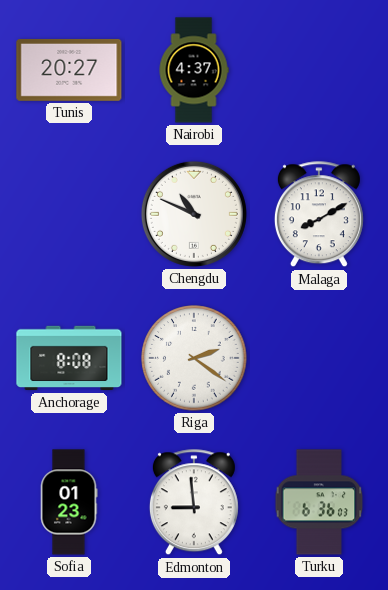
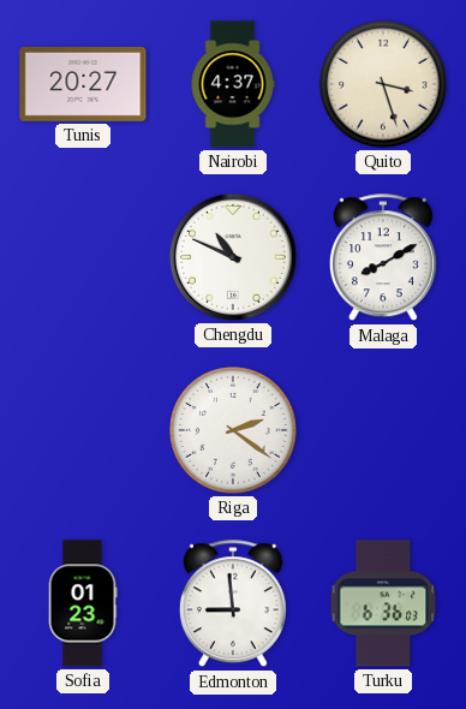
Quito: none -> 3:27 (383, 84)
Anchorage: 8:08 -> none (69, 358)
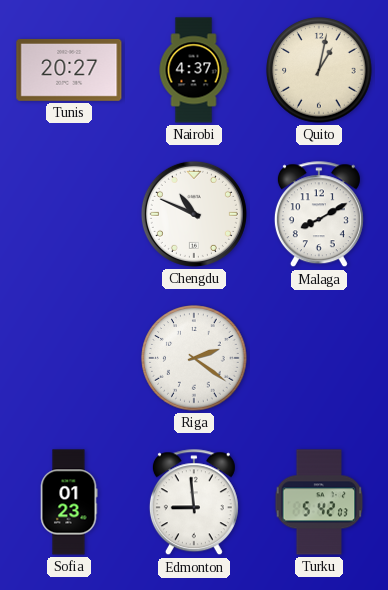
Quito: 3:27 -> 1:02 (319, 70)
Turku: 6:36 -> 5:42 (319, 502)
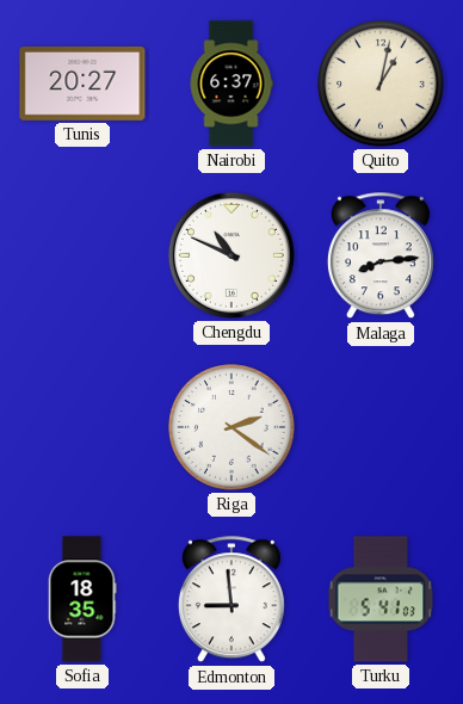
Nairobi: 4:37 -> 6:37 (231, 84)
Malaga: 8:10 -> 8:14 (381, 257)
Sofia: 01:23 -> 18:35 (82, 599)
Turku: 5:42 -> 5:41 (381, 599)
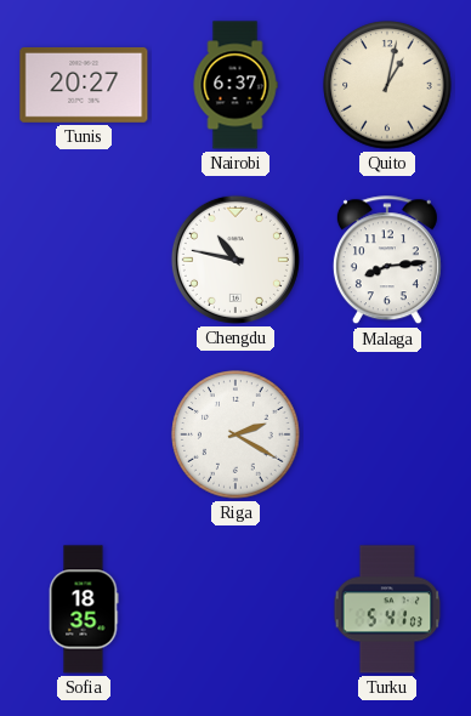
Chengdu: 10:49 -> 10:47 (235, 260)
Riga: 2:21 -> 2:20 (235, 434)
Edmonton: 8:59 -> none (231, 600)
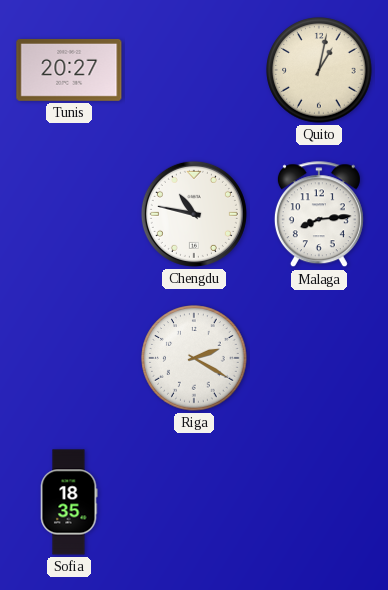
Nairobi: 6:37 -> none (235, 85)
Turku: 5:41 -> none (387, 609)
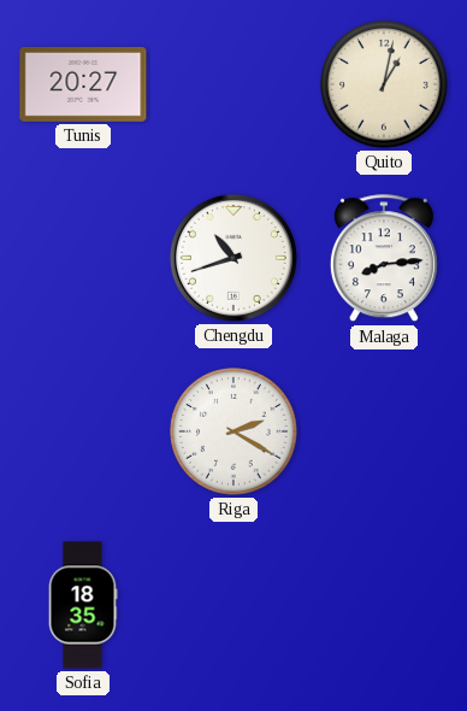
Chengdu: 10:47 -> 10:42 (233, 258)
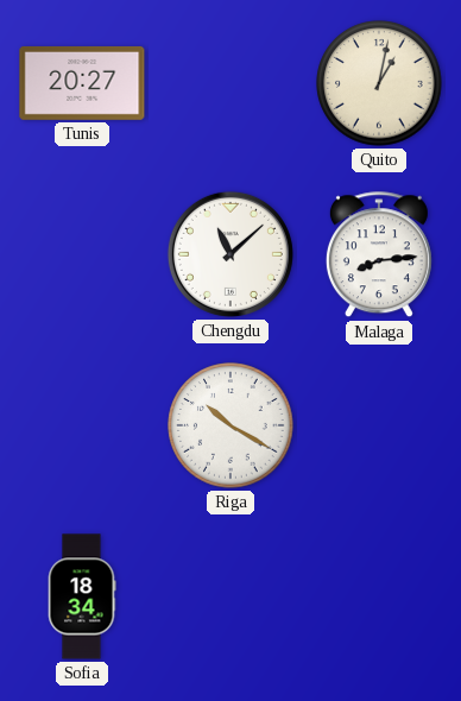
Chengdu: 10:42 -> 11:08 (230, 254)
Riga: 2:20 -> 10:20 (230, 425)
Sofia: 18:35 -> 18:34 (82, 596)
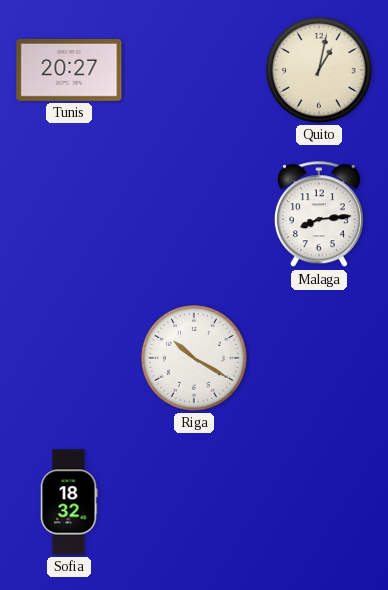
Chengdu: 11:08 -> none (230, 254)
Sofia: 18:34 -> 18:32 (69, 502)
